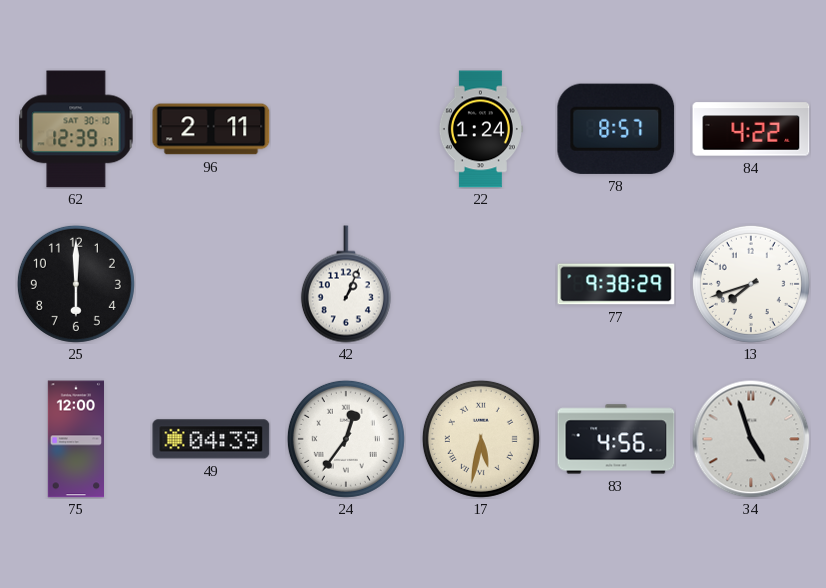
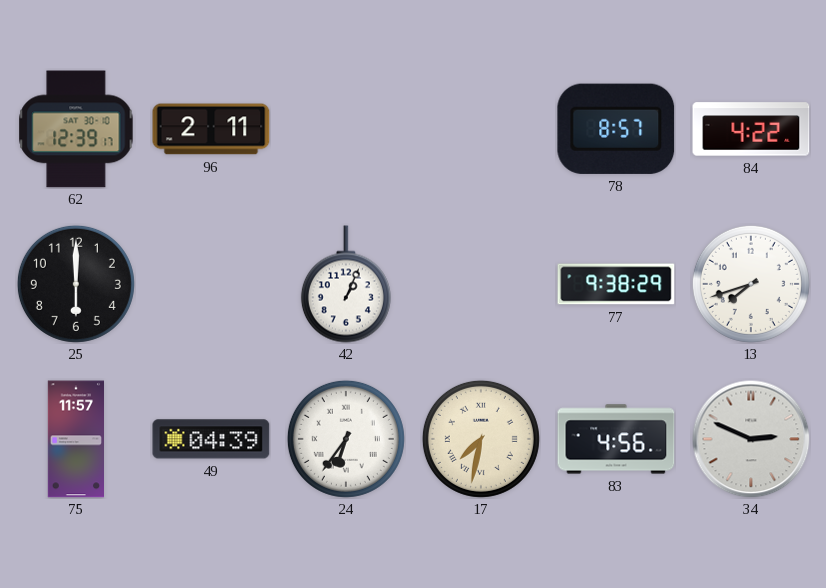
22: 1:24 -> none (480, 129)
75: 12:00 -> 11:57 (75, 439)
24: 12:36 -> 6:36 (346, 439)
17: 5:32 -> 7:32 (481, 439)
34: 4:57 -> 2:49 (751, 439)
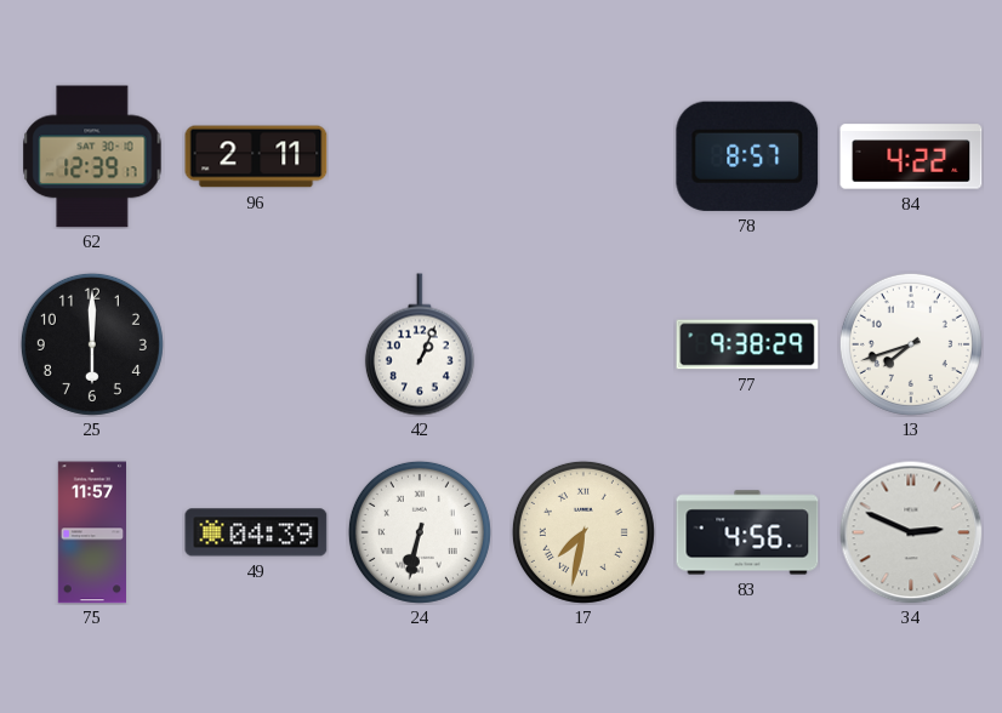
24: 6:36 -> 6:32 (420, 532)
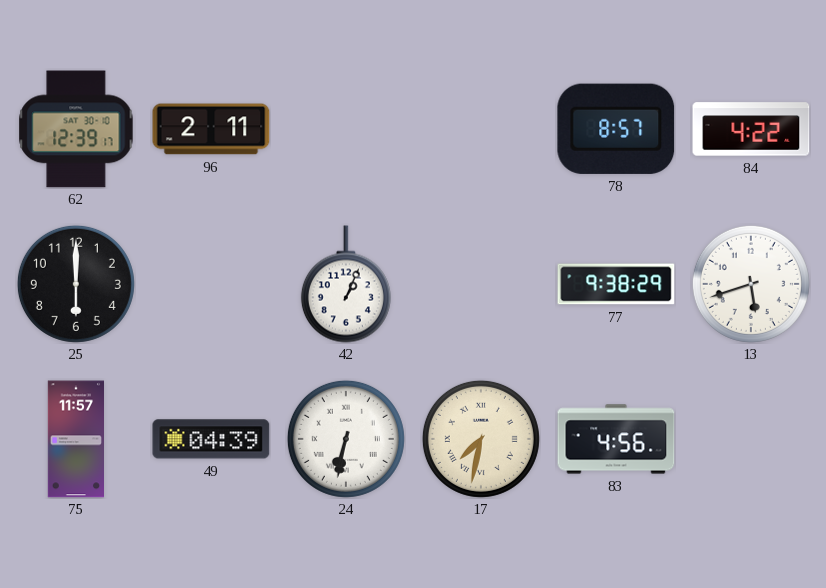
13: 7:42 -> 5:42 (751, 284)
34: 2:49 -> none (911, 532)
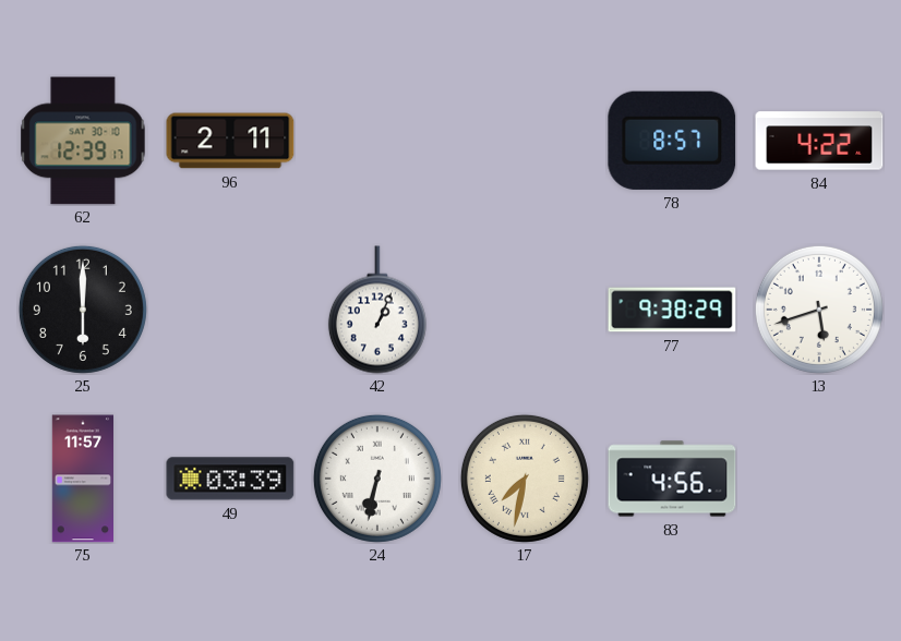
49: 04:39 -> 03:39 (230, 479)
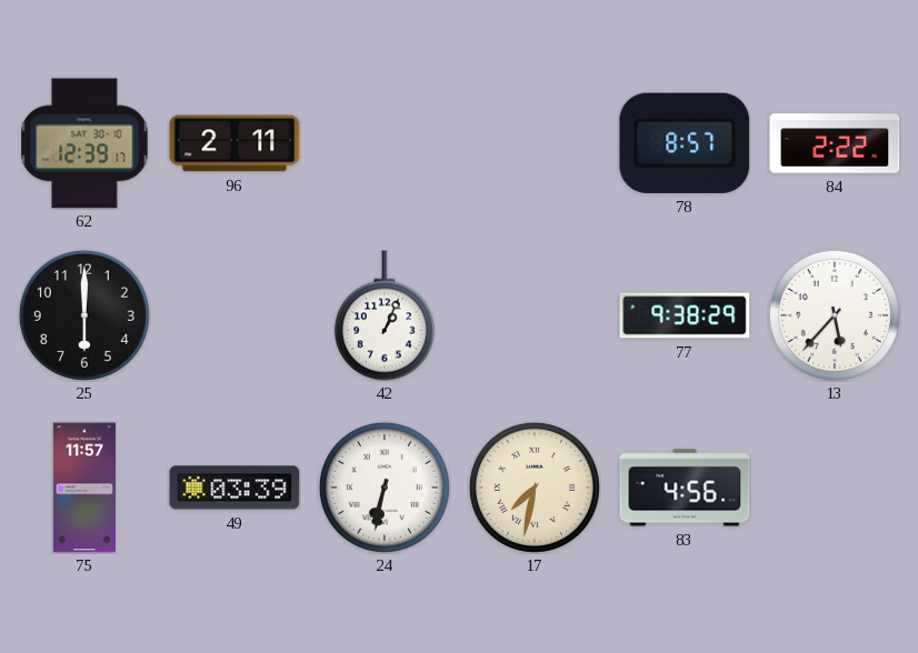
84: 4:22 -> 2:22 (835, 143)
13: 5:42 -> 5:37 (835, 315)
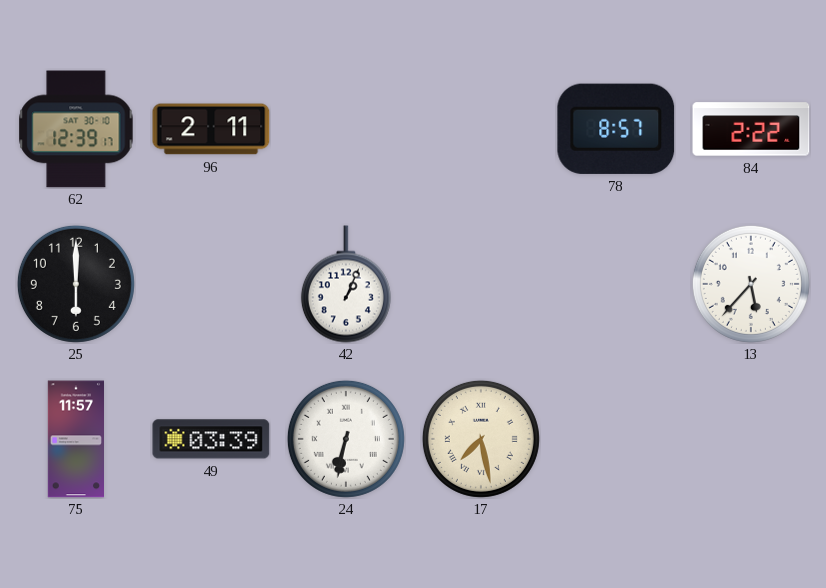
77: 9:38 -> none (685, 315)
17: 7:32 -> 7:28 (481, 439)
83: 4:56 -> none (685, 488)
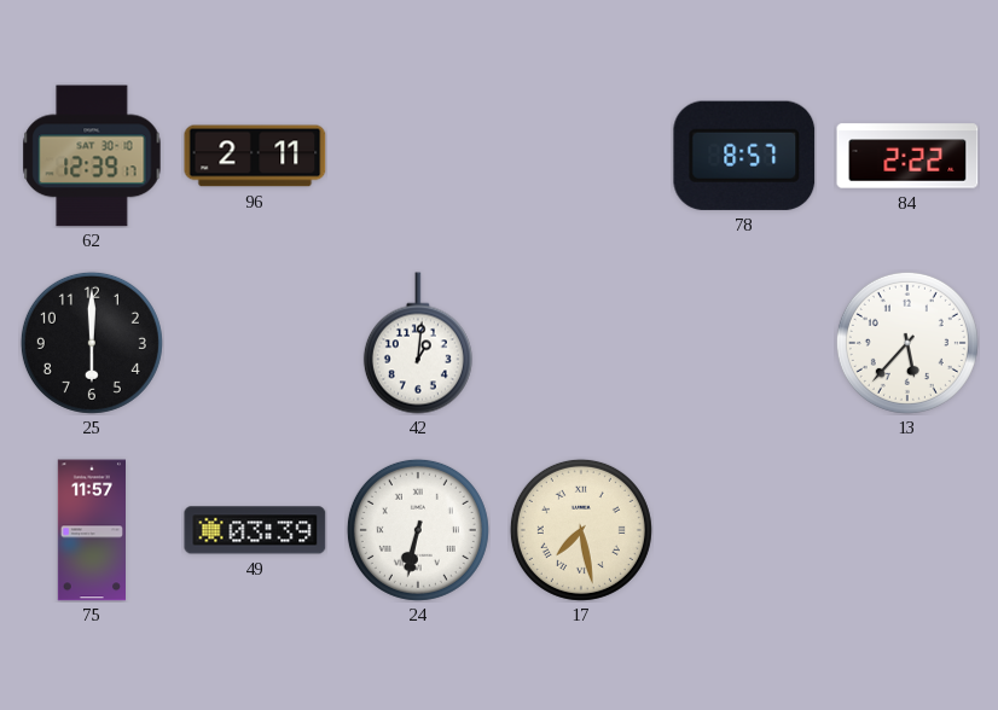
42: 1:04 -> 1:01 (418, 343)
